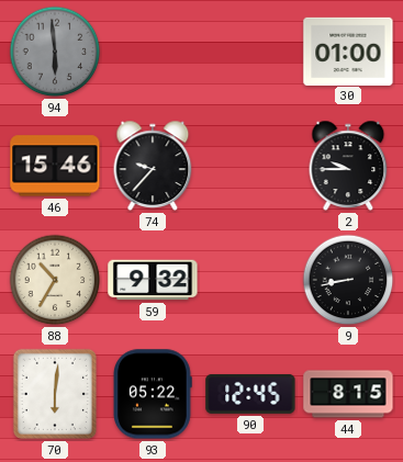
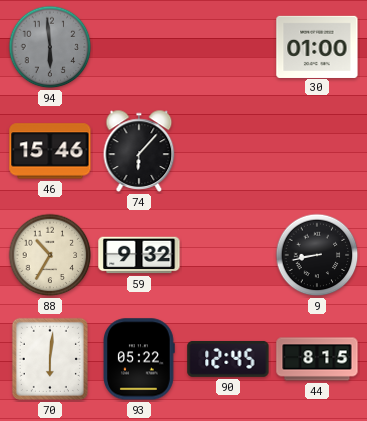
74: 9:37 -> 6:07 (139, 151)
2: 9:45 -> none (348, 166)
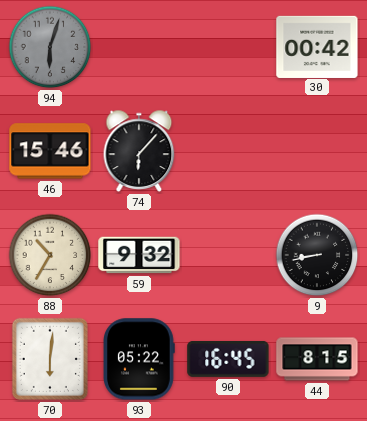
94: 5:59 -> 6:03 (50, 47)
30: 01:00 -> 00:42 (317, 46)
90: 12:45 -> 16:45 (228, 359)
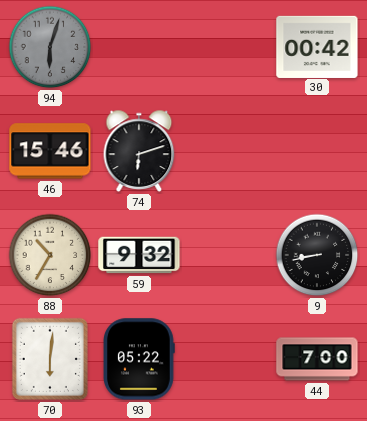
74: 6:07 -> 6:12 (139, 151)
90: 16:45 -> none (228, 359)
44: 8:15 -> 7:00 (317, 359)
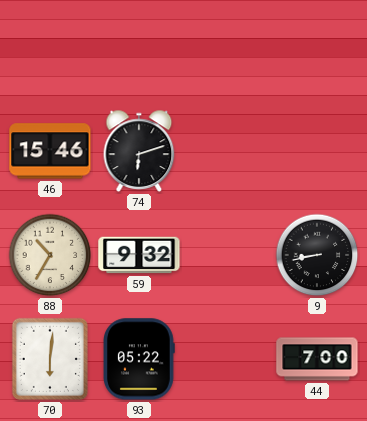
94: 6:03 -> none (50, 47)
30: 00:42 -> none (317, 46)
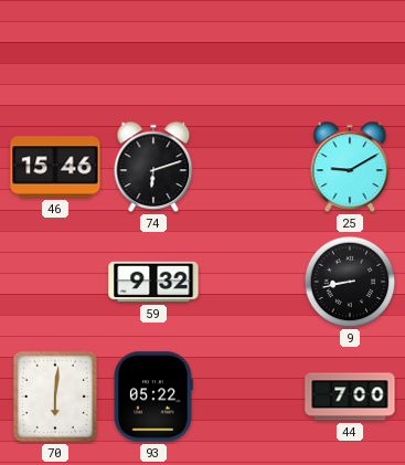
25: none -> 9:10 (350, 167)
88: 10:35 -> none (50, 255)
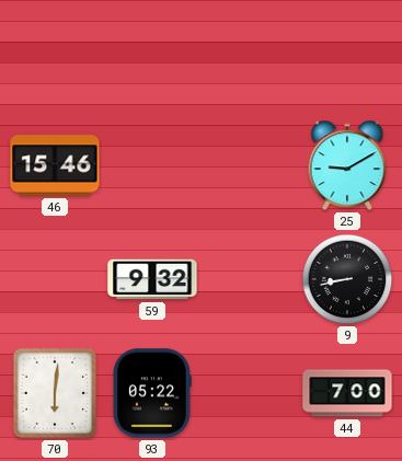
74: 6:12 -> none (153, 167)
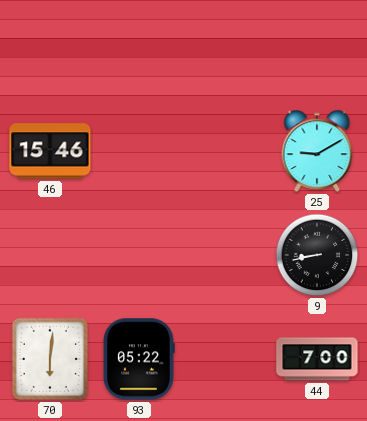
59: 9:32 -> none (152, 279)
